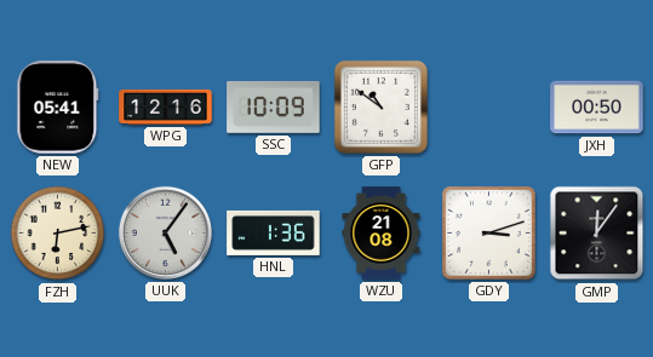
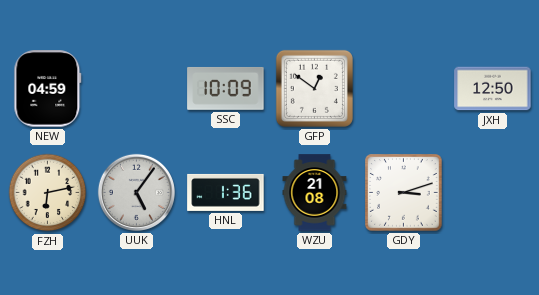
NEW: 05:41 -> 04:59 (48, 89)
WPG: 12:16 -> none (166, 106)
GFP: 10:51 -> 12:51 (314, 88)
JXH: 00:50 -> 12:50 (493, 89)
GMP: 12:06 -> none (597, 234)
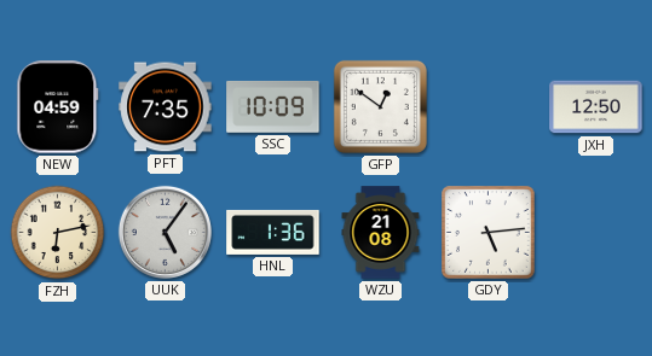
PFT: none -> 7:35 (166, 107)
GDY: 3:12 -> 5:14 (489, 233)
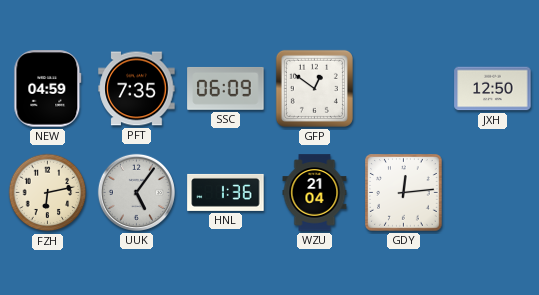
SSC: 10:09 -> 06:09 (226, 88)
WZU: 21:08 -> 21:04 (315, 193)
GDY: 5:14 -> 12:14 (404, 193)
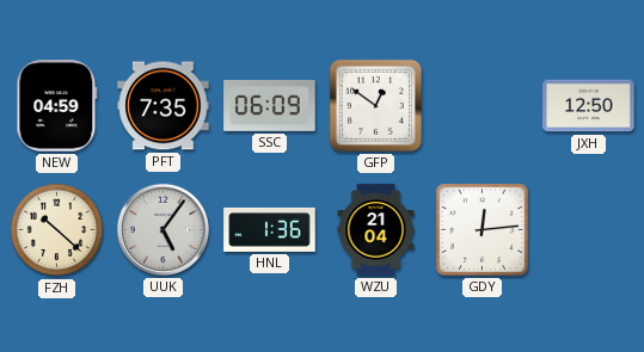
FZH: 6:13 -> 10:22 (57, 230)
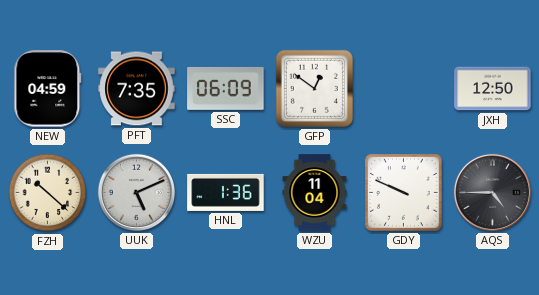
UUK: 5:06 -> 5:11 (136, 192)
WZU: 21:04 -> 11:04 (315, 193)
GDY: 12:14 -> 9:49 (404, 193)
AQS: none -> 4:45 (492, 192)
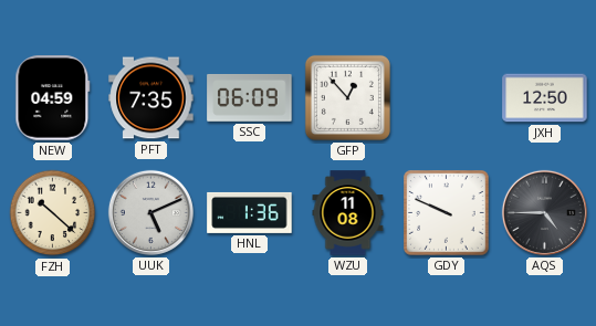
GFP: 12:51 -> 12:53 (347, 97)
WZU: 11:04 -> 11:08 (348, 213)
